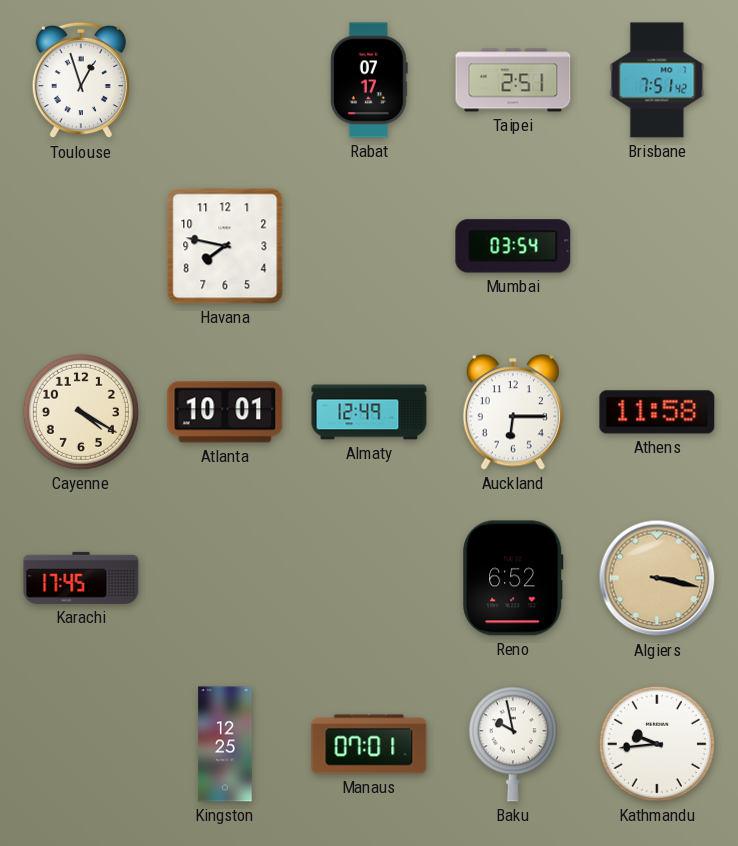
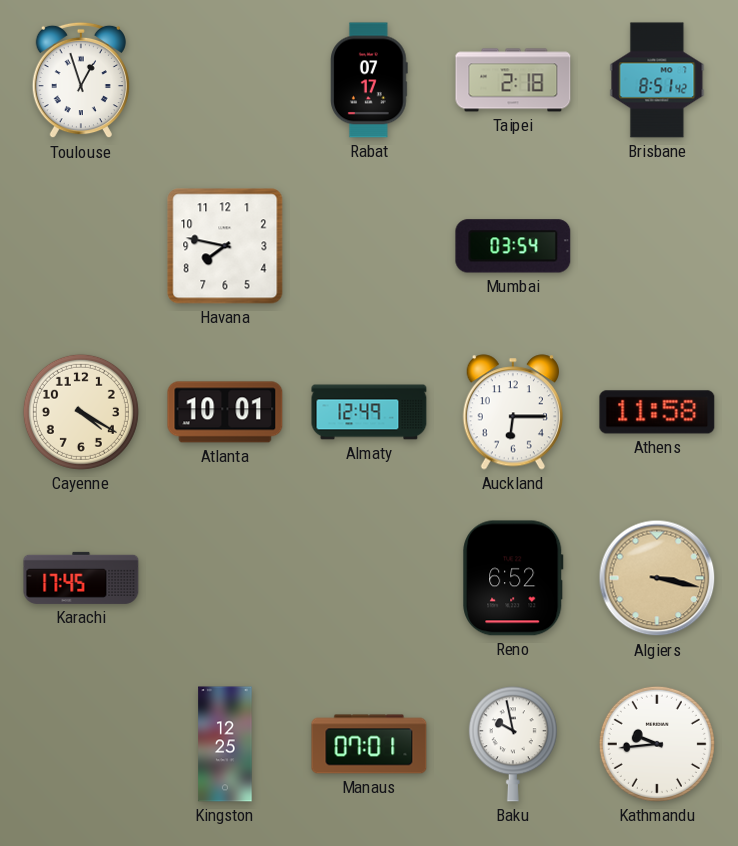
Taipei: 2:51 -> 2:18 (513, 80)
Brisbane: 7:51 -> 8:51 (657, 80)
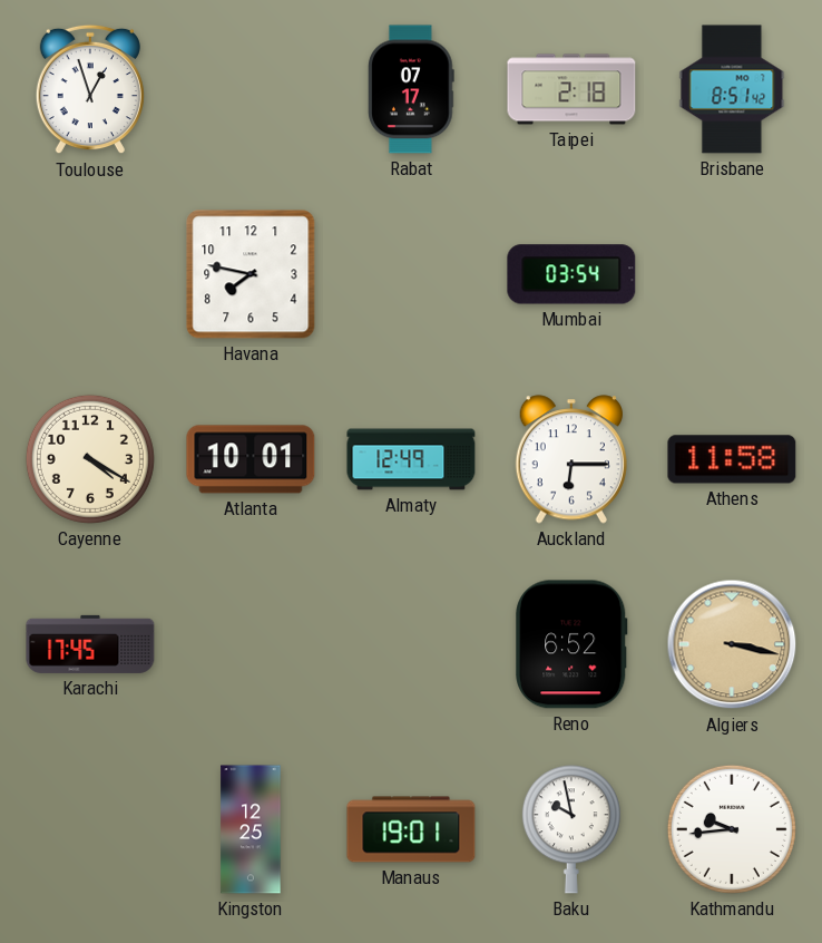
Manaus: 07:01 -> 19:01 (411, 829)
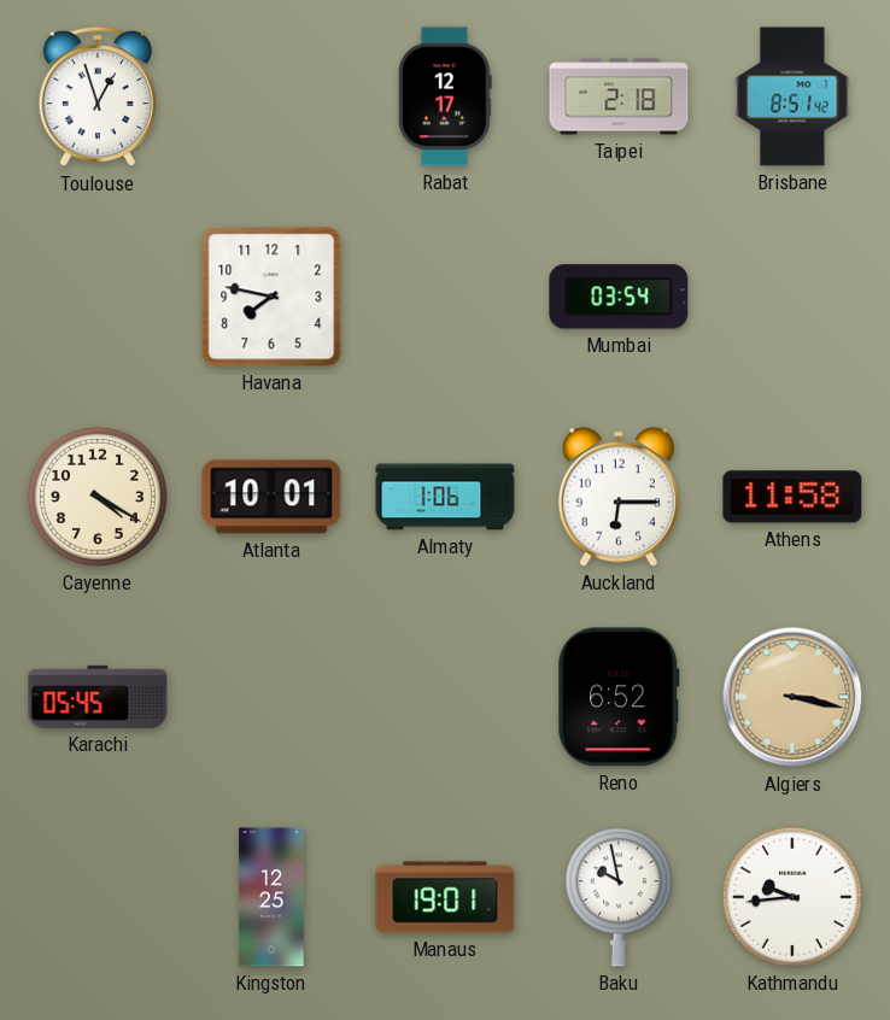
Rabat: 07:17 -> 12:17 (445, 96)
Almaty: 12:49 -> 1:06 (445, 497)
Karachi: 17:45 -> 05:45 (98, 697)
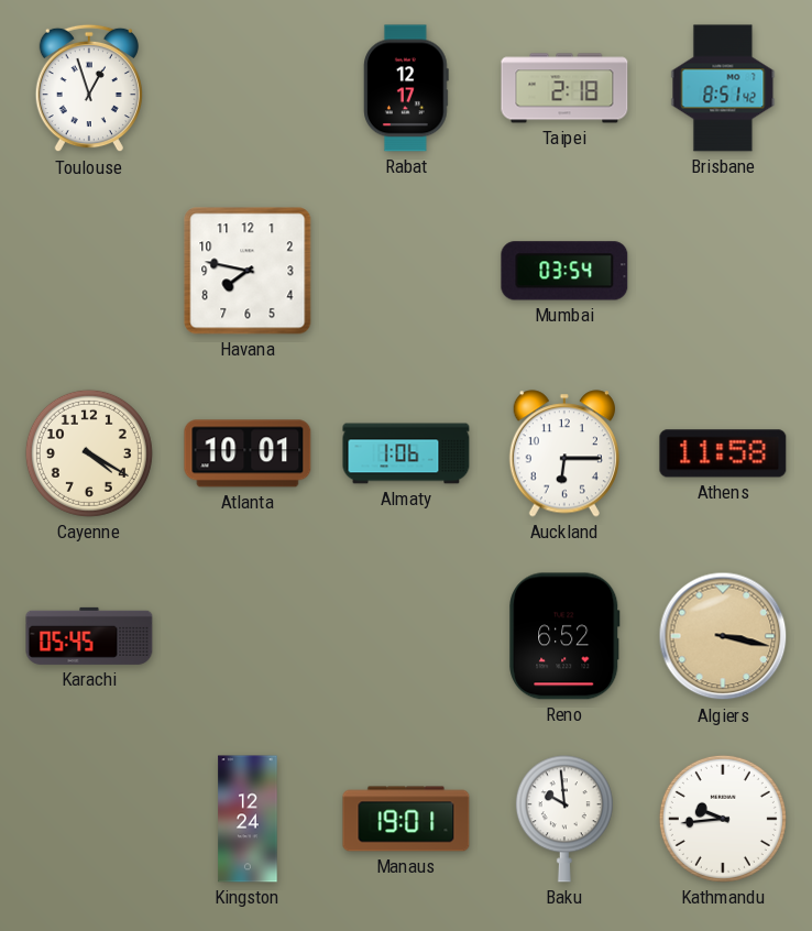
Kingston: 12:25 -> 12:24 (248, 819)
Baku: 9:58 -> 9:59 (564, 819)
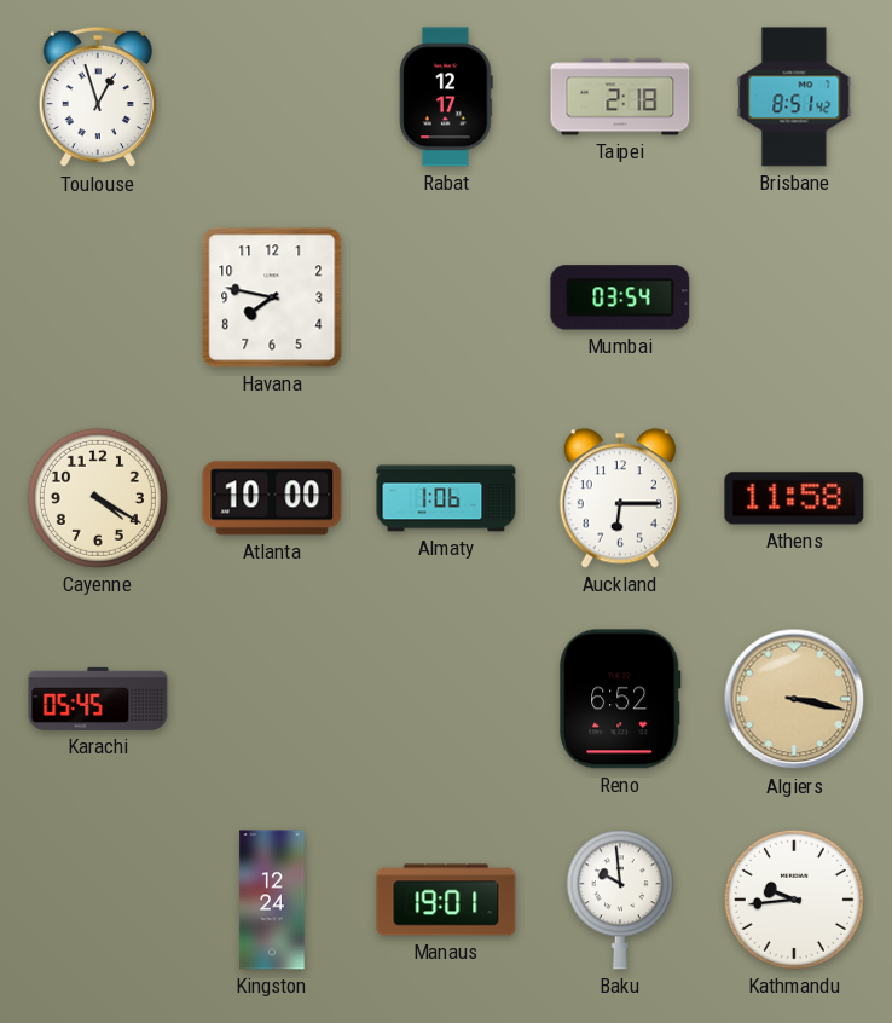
Atlanta: 10:01 -> 10:00 (272, 498)
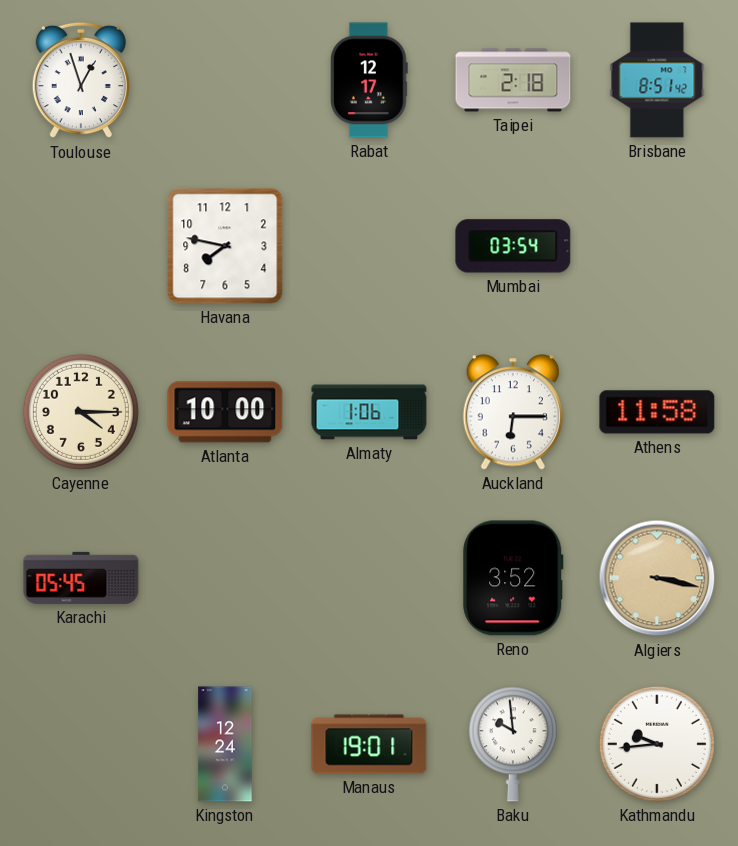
Cayenne: 4:20 -> 4:15 (81, 412)
Reno: 6:52 -> 3:52 (513, 578)
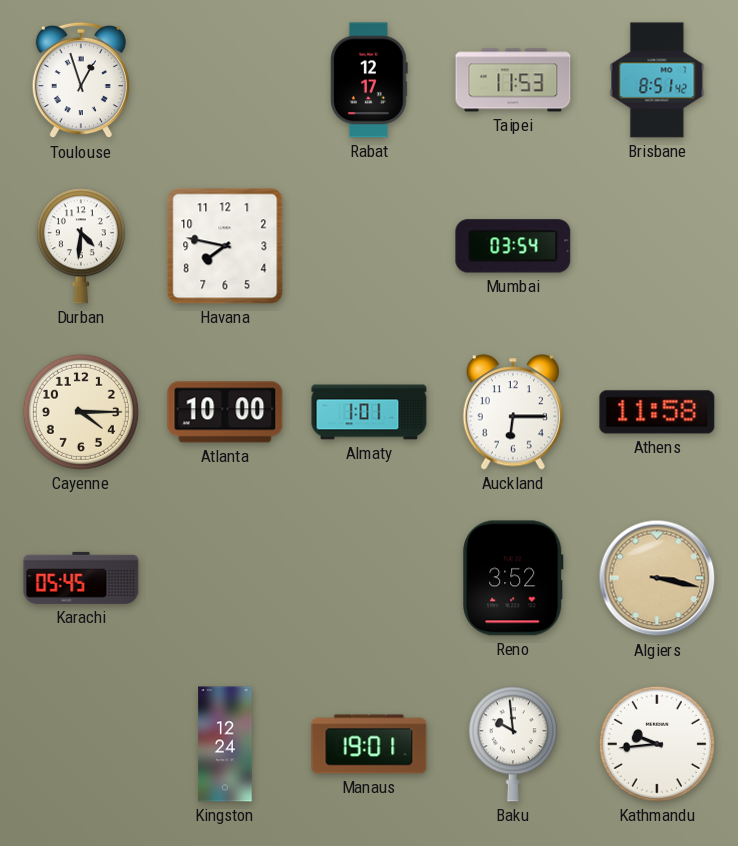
Taipei: 2:18 -> 11:53 (513, 80)
Durban: none -> 4:31 (81, 246)
Almaty: 1:06 -> 1:01 (369, 412)
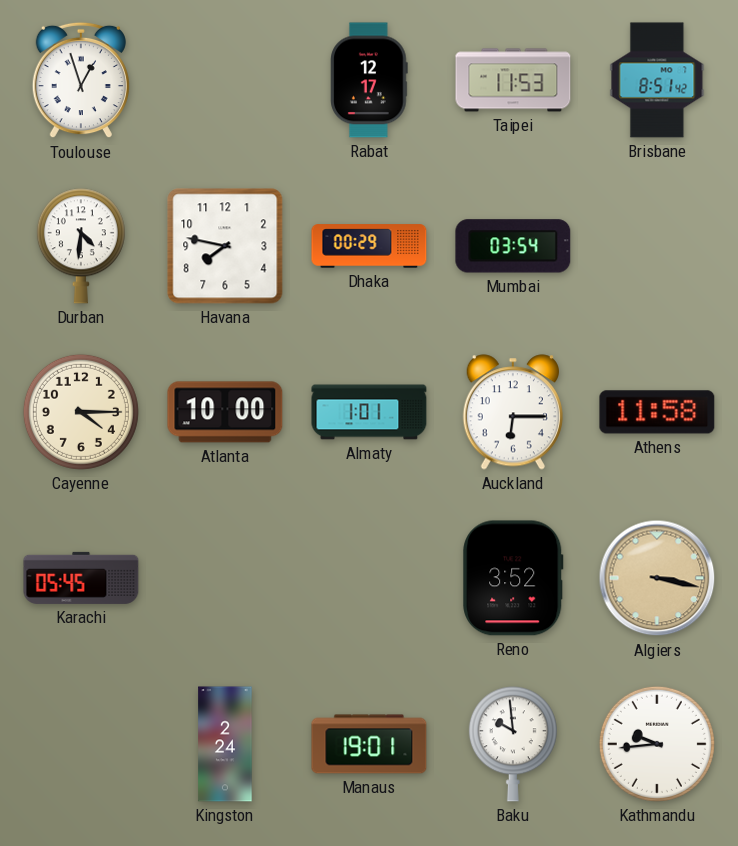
Dhaka: none -> 00:29 (369, 246)
Kingston: 12:24 -> 2:24 (225, 744)
